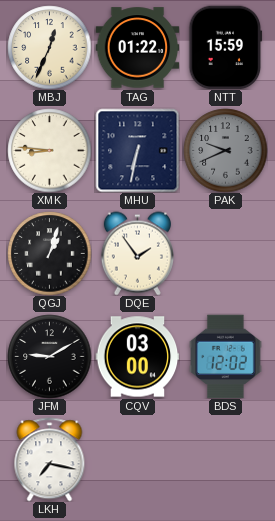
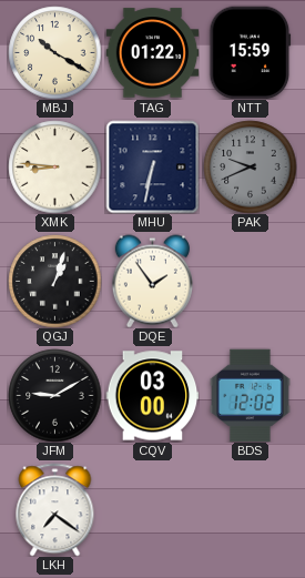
MBJ: 12:34 -> 10:20 (54, 52)
LKH: 7:17 -> 7:21 (55, 509)
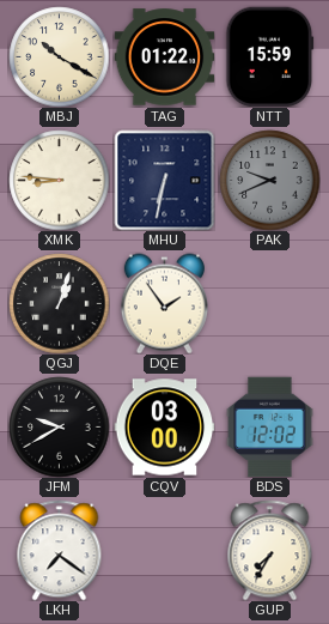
JFM: 9:10 -> 9:40 (59, 426)
GUP: none -> 7:35 (270, 550)
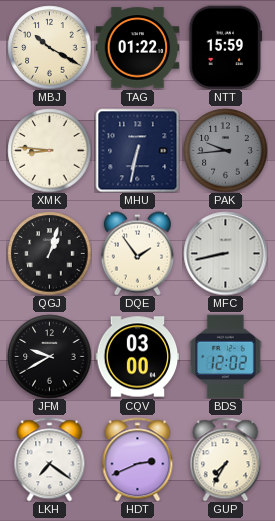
PAK: 9:41 -> 9:44 (225, 150)
MFC: none -> 8:43 (225, 253)
HDT: none -> 2:41 (138, 459)
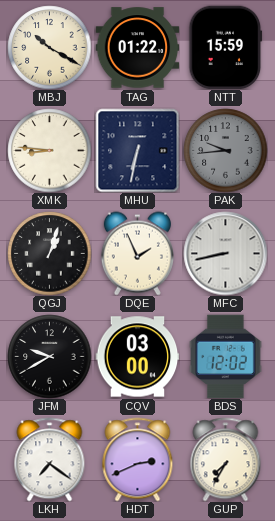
DQE: 1:54 -> 1:56 (137, 253)
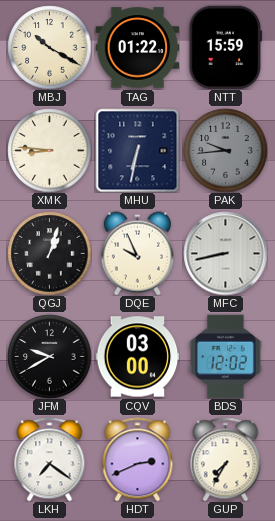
DQE: 1:56 -> 9:56 (137, 253)
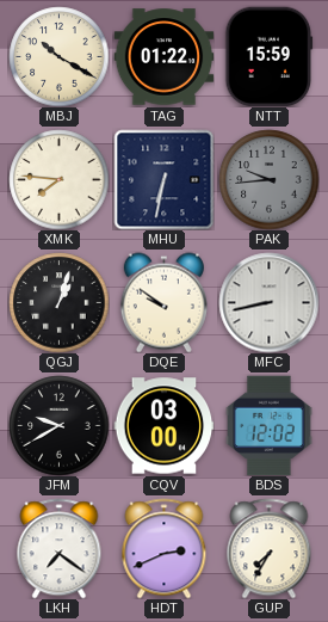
XMK: 8:46 -> 7:46 (58, 179)
DQE: 9:56 -> 9:51 (163, 302)
